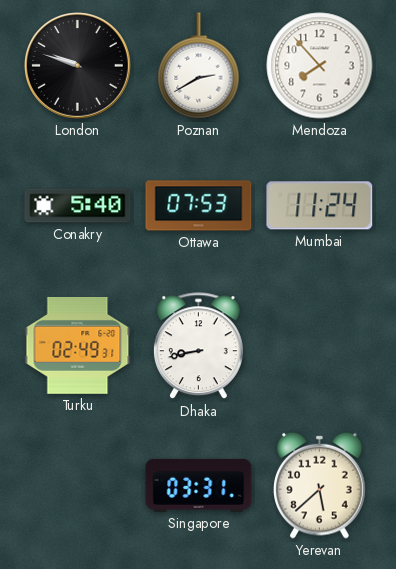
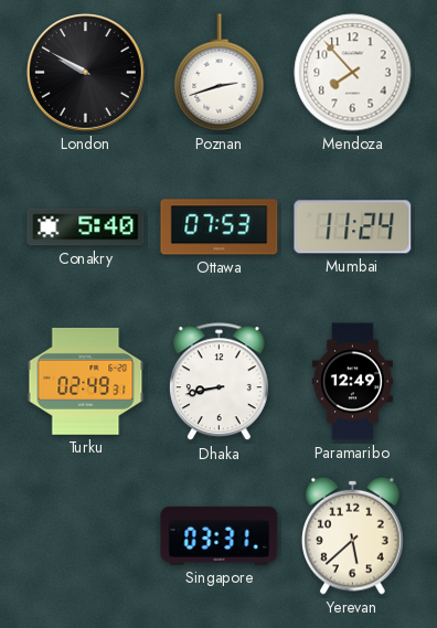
London: 9:48 -> 9:50 (86, 73)
Poznan: 2:40 -> 2:42 (220, 73)
Paramaribo: none -> 12:49 (352, 382)
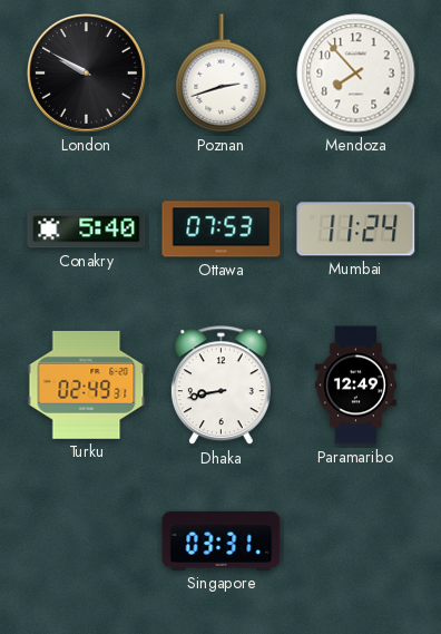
Yerevan: 5:38 -> none (353, 535)
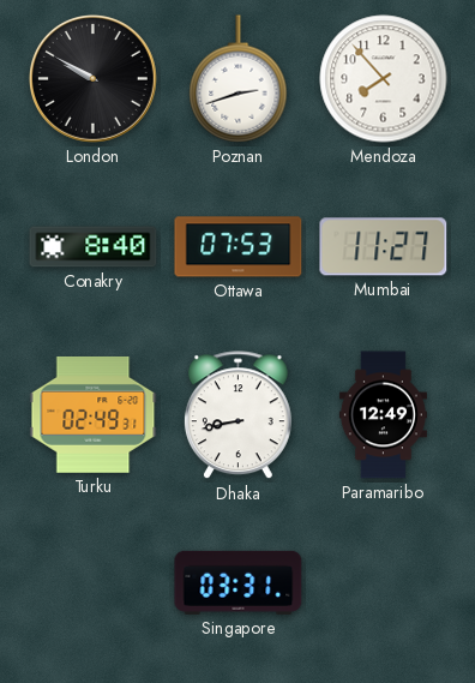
Conakry: 5:40 -> 8:40 (94, 247)
Mumbai: 11:24 -> 11:27 (384, 247)
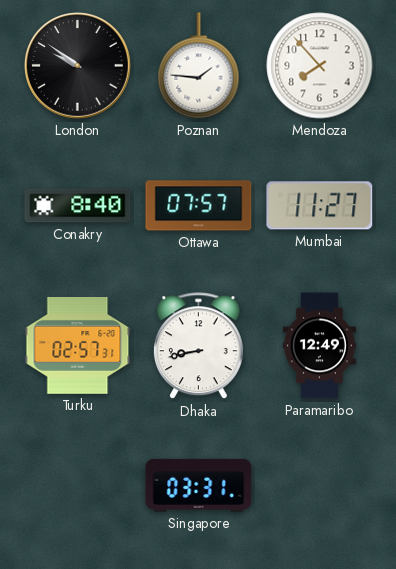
London: 9:50 -> 9:51 (78, 66)
Poznan: 2:42 -> 1:46 (199, 66)
Ottawa: 07:53 -> 07:57 (199, 206)
Turku: 02:49 -> 02:57 (78, 345)
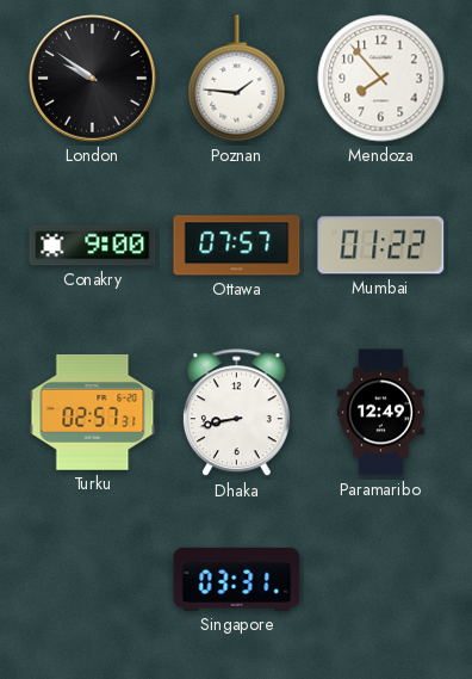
Conakry: 8:40 -> 9:00 (93, 246)
Mumbai: 11:27 -> 01:22 (381, 246)
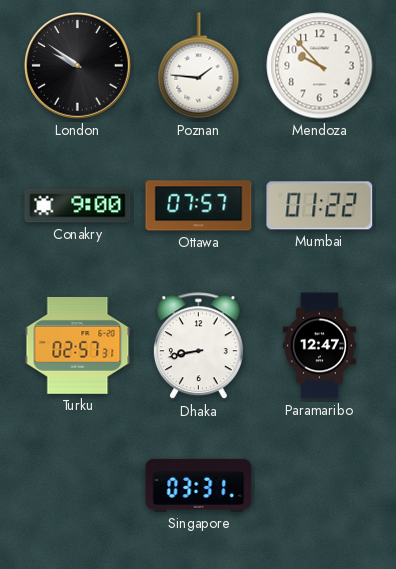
Mendoza: 7:53 -> 9:53 (320, 66)
Paramaribo: 12:49 -> 12:47 (319, 346)
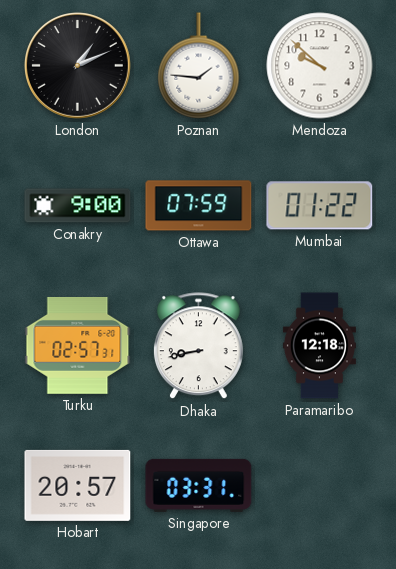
London: 9:51 -> 1:11 (78, 66)
Mendoza: 9:53 -> 9:52 (320, 66)
Ottawa: 07:57 -> 07:59 (199, 206)
Paramaribo: 12:47 -> 12:18 (319, 346)
Hobart: none -> 20:57 (78, 485)
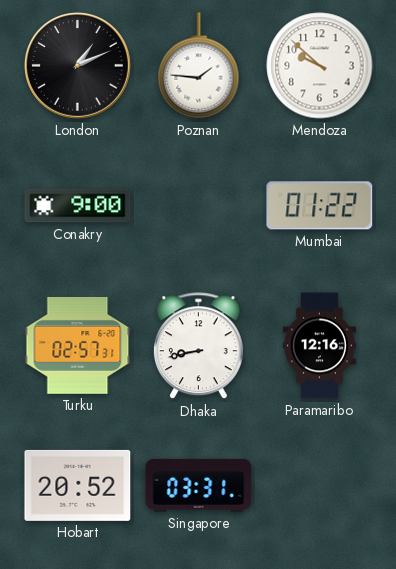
Ottawa: 07:59 -> none (199, 206)
Paramaribo: 12:18 -> 12:16 (319, 346)
Hobart: 20:57 -> 20:52 (78, 485)
